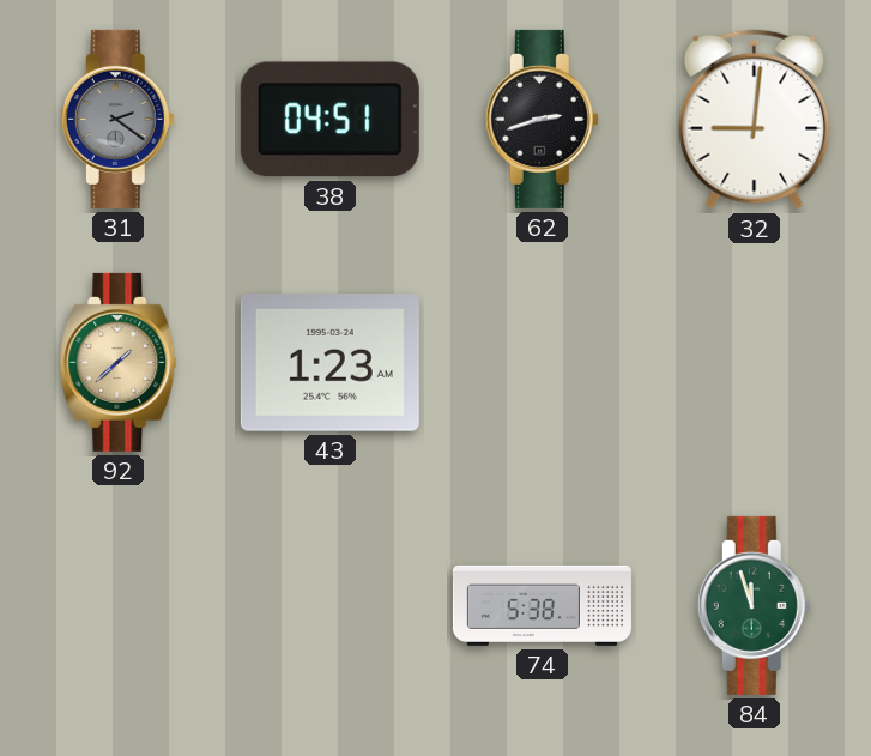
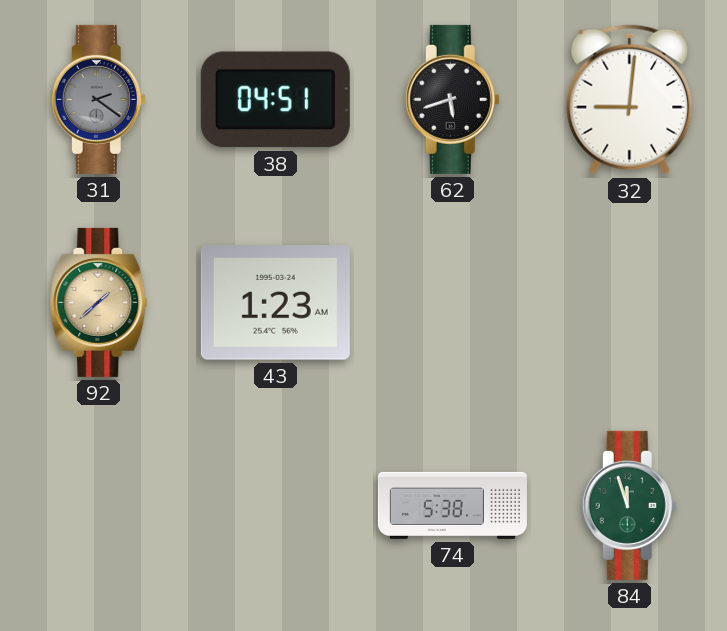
62: 2:42 -> 5:42 (452, 99)
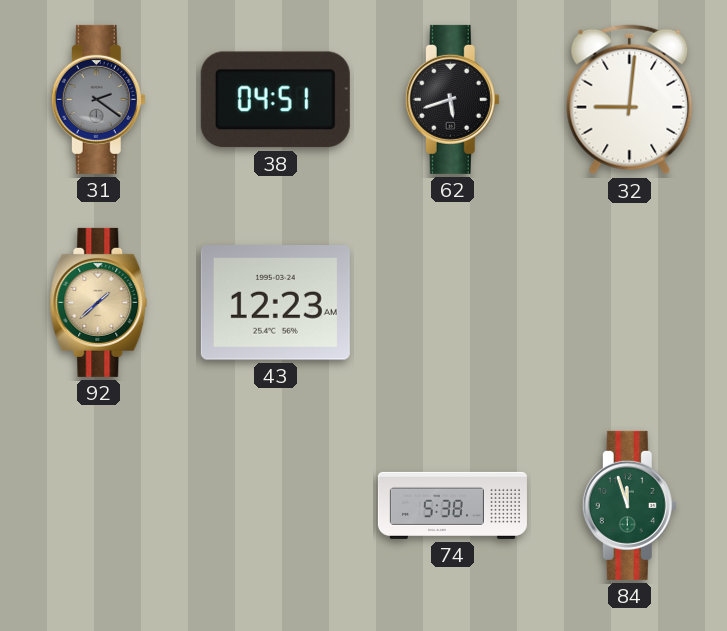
43: 1:23 -> 12:23 (275, 303)
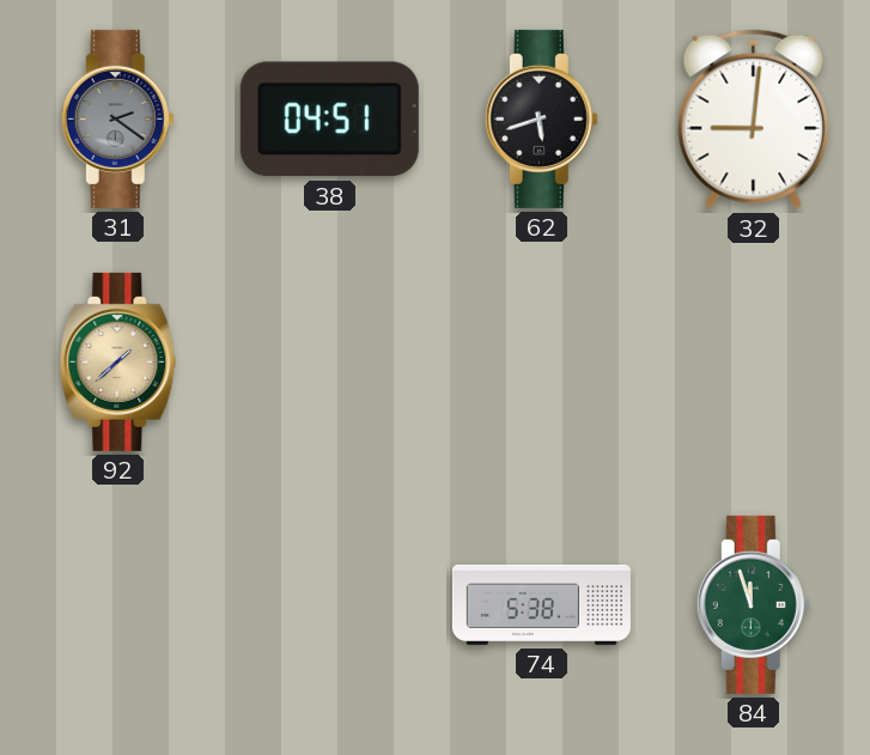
43: 12:23 -> none (275, 303)
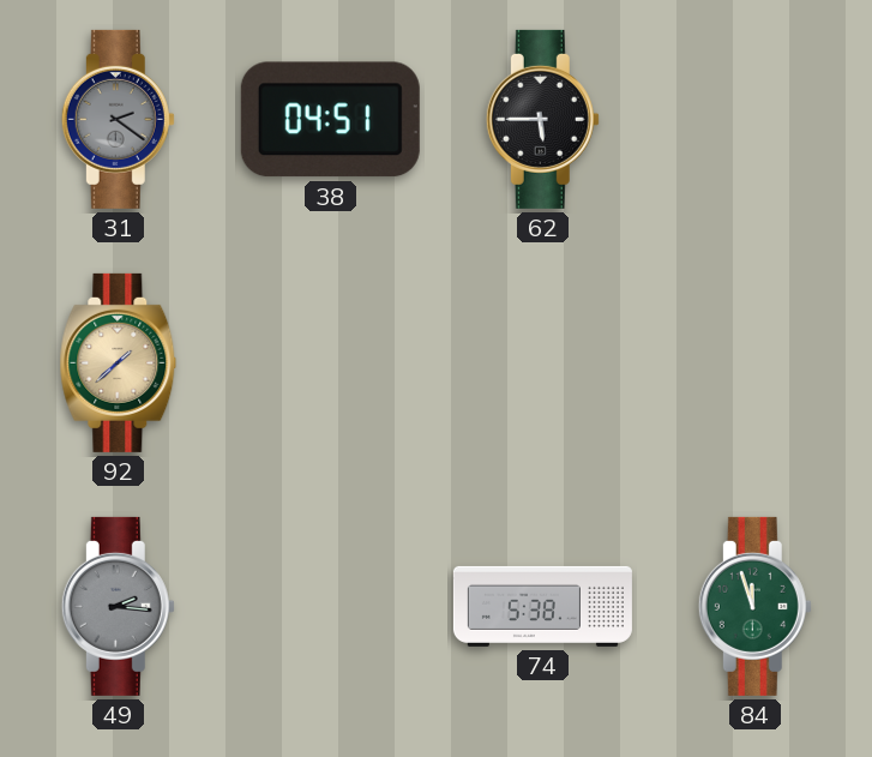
62: 5:42 -> 5:45 (542, 119)
32: 9:01 -> none (754, 120)
49: none -> 2:16 (118, 606)
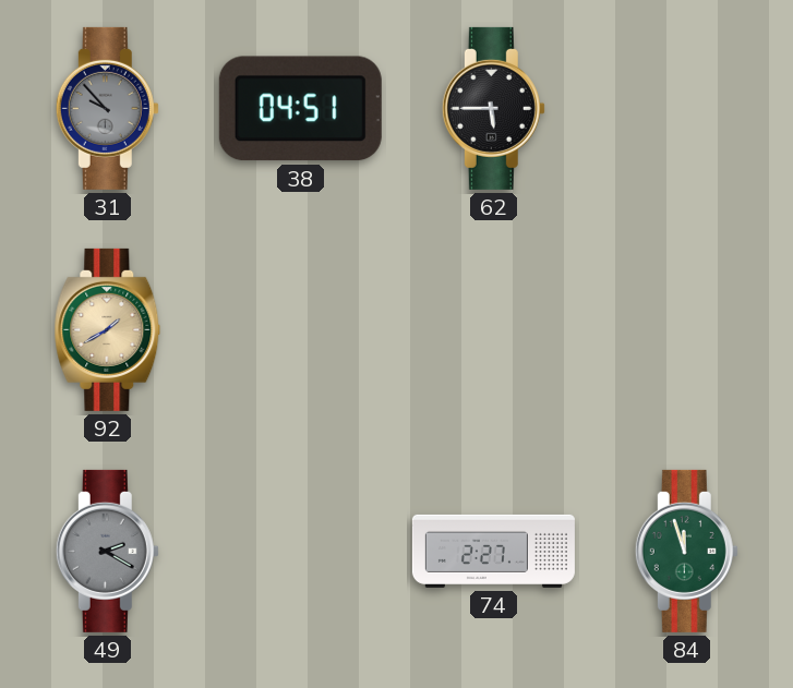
31: 2:21 -> 9:53 (107, 108)
92: 1:38 -> 1:40 (108, 329)
49: 2:16 -> 2:20 (107, 551)
74: 5:38 -> 2:27 (493, 551)
